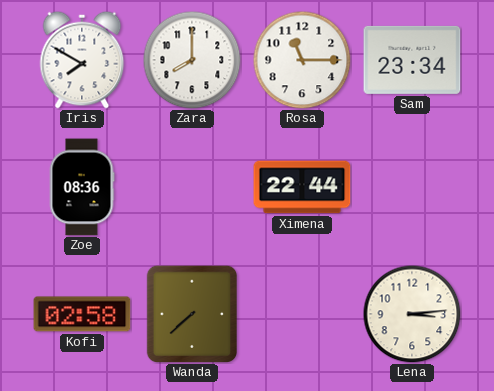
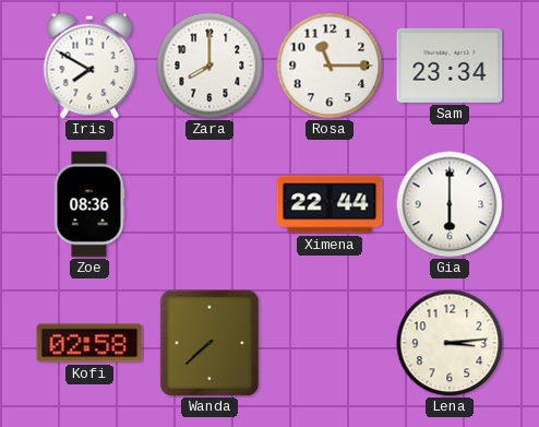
Gia: none -> 6:00 (450, 204)
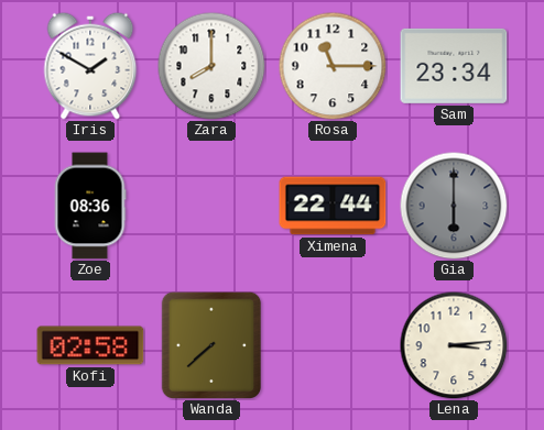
Iris: 7:50 -> 1:50 (90, 66)
Gia dial: white -> grey (454, 206)
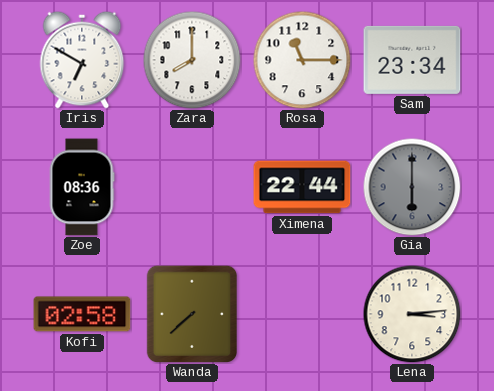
Iris: 1:50 -> 6:50 (82, 60)
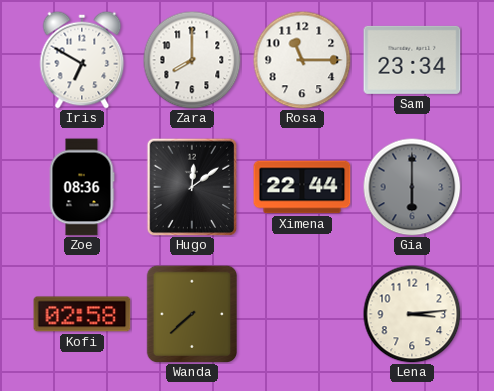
Hugo: none -> 12:09 (192, 187)
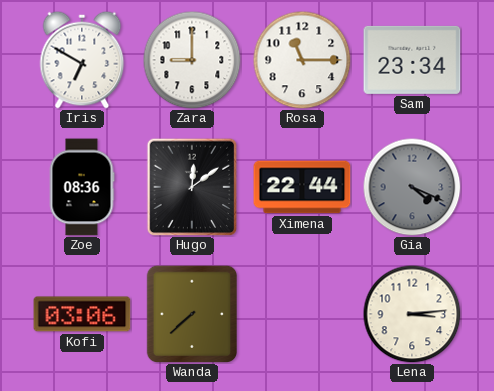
Zara: 8:00 -> 9:00 (192, 60)
Gia: 6:00 -> 4:19 (412, 187)
Kofi: 02:58 -> 03:06 (82, 314)
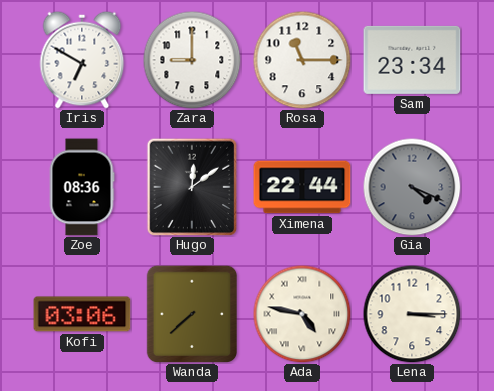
Ada: none -> 4:47 (302, 314)
Lena: 3:14 -> 3:15 (412, 314)
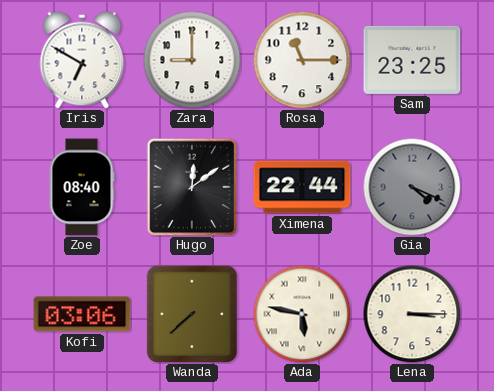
Sam: 23:34 -> 23:25 (412, 60)
Zoe: 08:36 -> 08:40 (82, 187)
Ada: 4:47 -> 5:47 (302, 314)
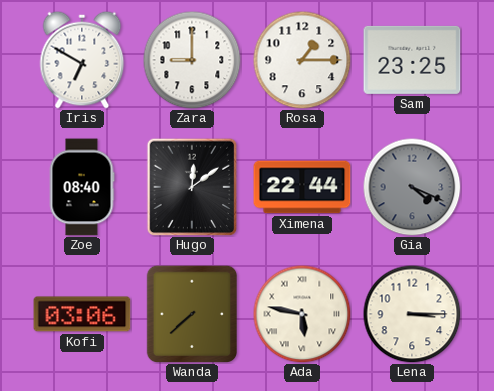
Rosa: 11:15 -> 1:15 (302, 60)
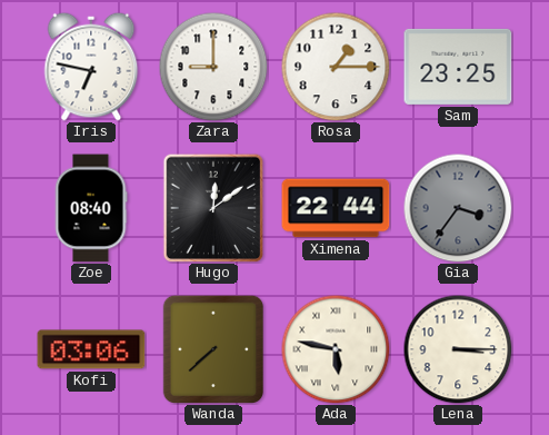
Iris: 6:50 -> 6:47 (91, 67)
Gia: 4:19 -> 3:36 (458, 208)
